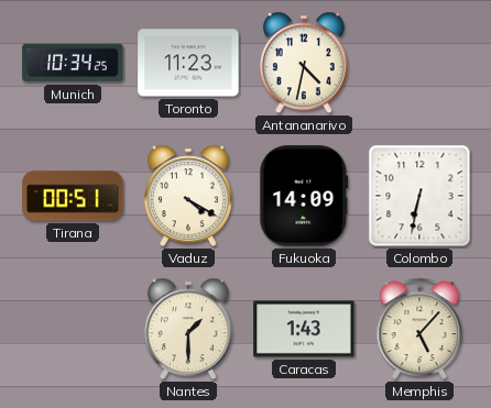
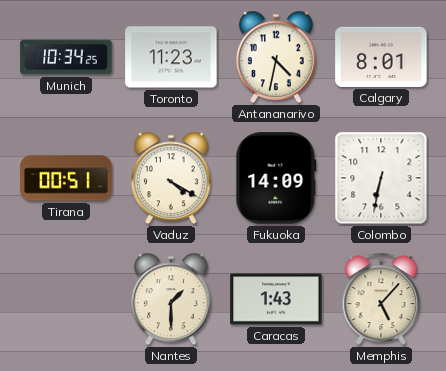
Calgary: none -> 8:01 (381, 57)
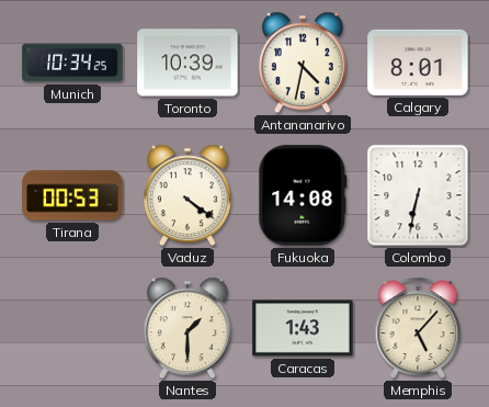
Toronto: 11:23 -> 10:39 (187, 63)
Tirana: 00:51 -> 00:53 (72, 195)
Vaduz: 4:20 -> 4:21 (187, 195)
Fukuoka: 14:09 -> 14:08 (303, 195)
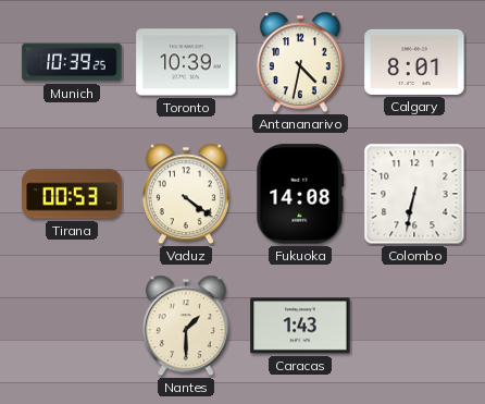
Munich: 10:34 -> 10:39 (72, 62)
Memphis: 5:07 -> none (418, 328)
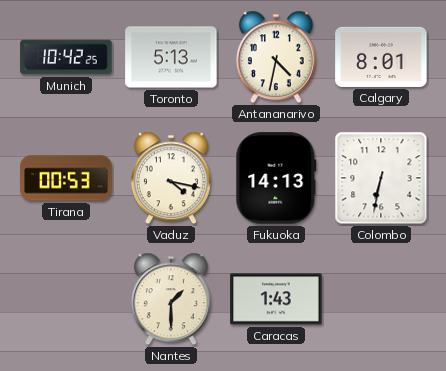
Munich: 10:39 -> 10:42 (66, 57)
Toronto: 10:39 -> 5:13 (171, 57)
Vaduz: 4:21 -> 4:17 (171, 178)
Fukuoka: 14:08 -> 14:13 (276, 178)
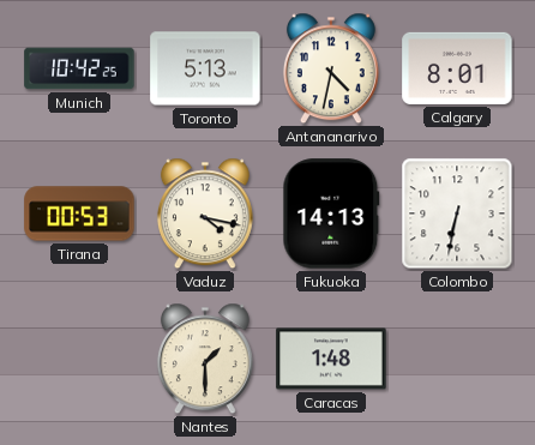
Caracas: 1:43 -> 1:48 (331, 359)
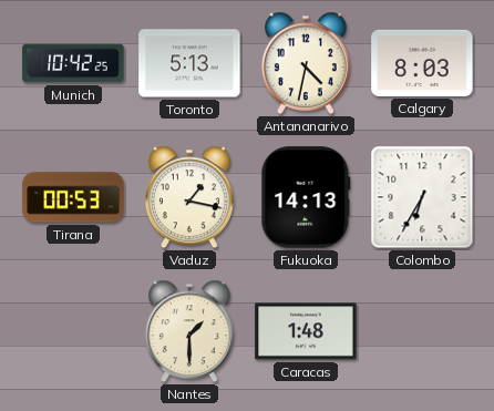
Calgary: 8:01 -> 8:03 (422, 63)
Vaduz: 4:17 -> 1:17 (189, 197)
Colombo: 6:32 -> 6:35 (422, 197)
